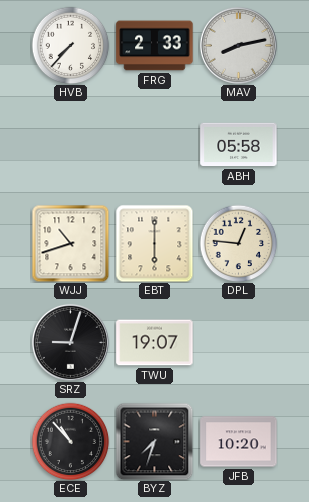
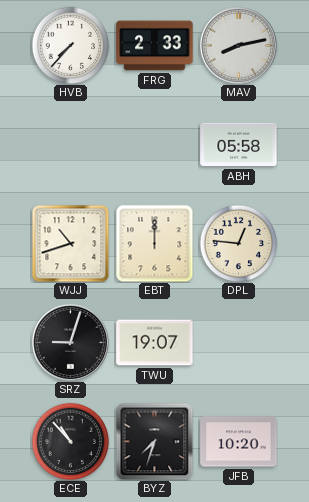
EBT: 6:00 -> 12:00 (154, 243)
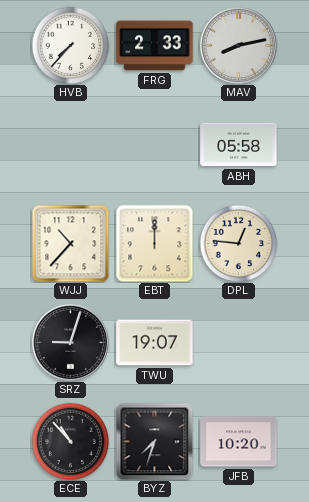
WJJ: 10:42 -> 10:37 (70, 243)
